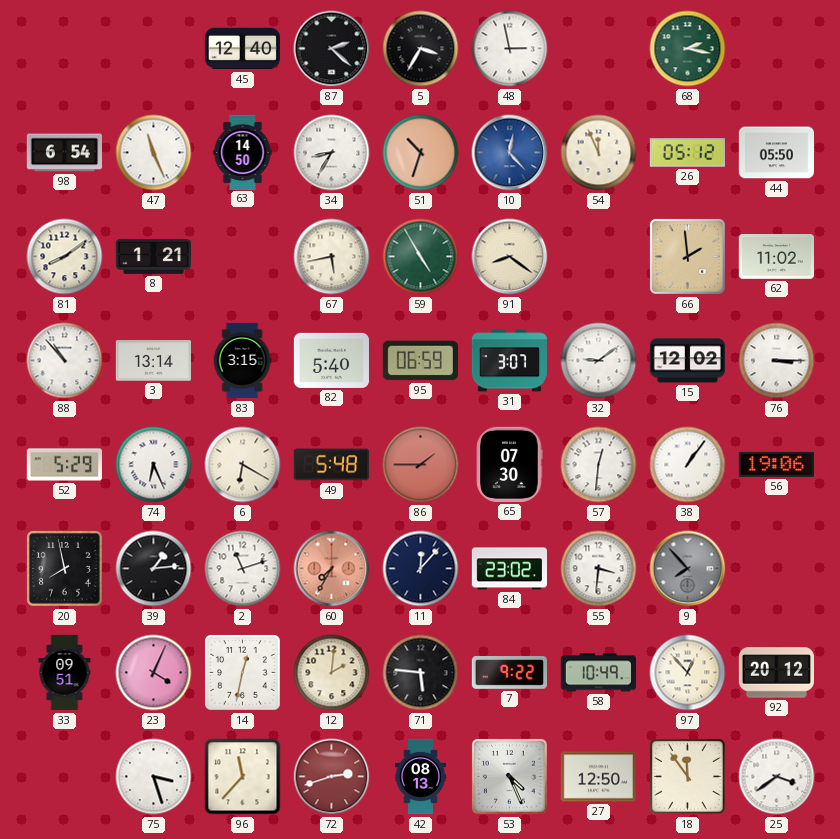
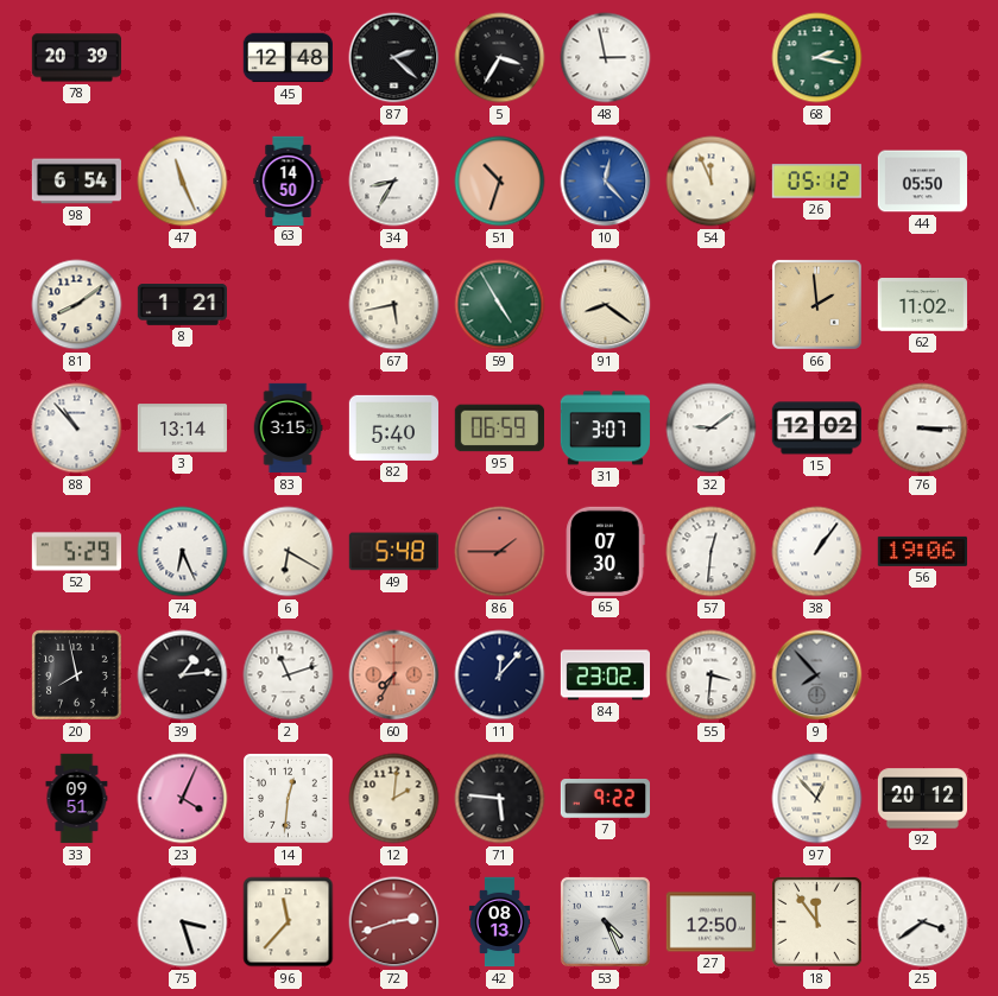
78: none -> 20:39 (76, 58)
45: 12:40 -> 12:48 (288, 58)
14: 12:32 -> 12:31 (289, 799)
58: 10:49 -> none (598, 673)
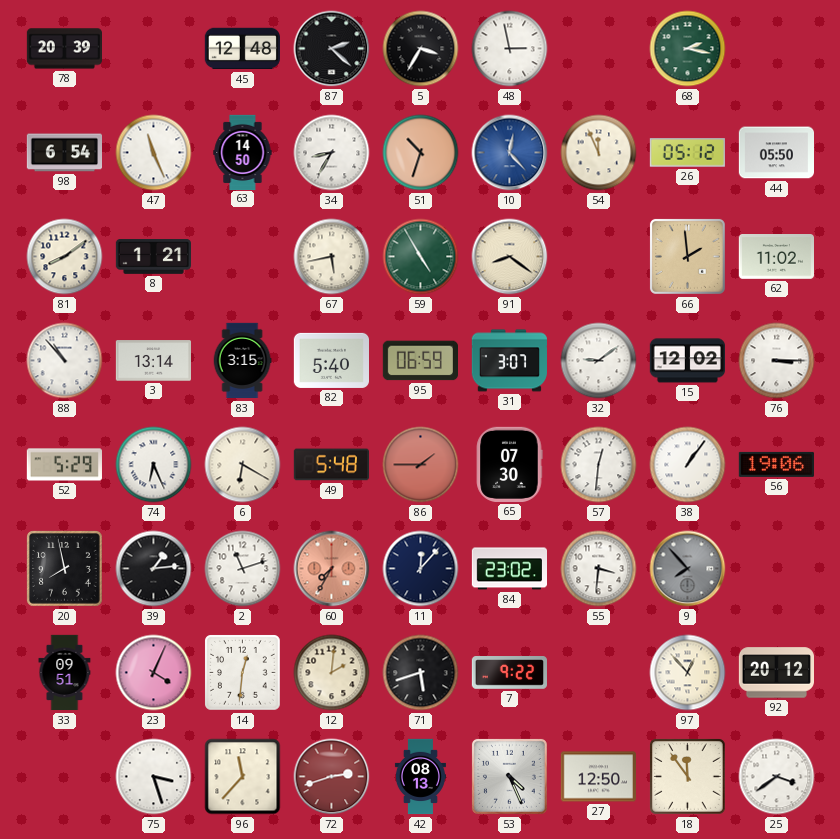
71: 5:46 -> 5:42 (421, 673)
